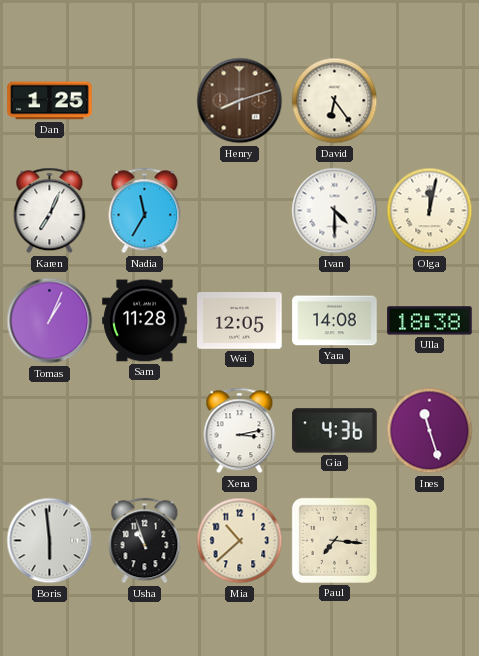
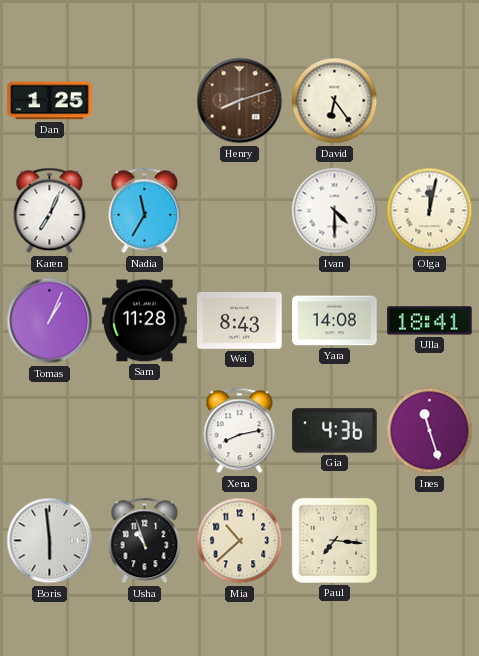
Wei: 12:05 -> 8:43 (240, 321)
Ulla: 18:38 -> 18:41 (430, 321)
Xena: 3:13 -> 8:13 (240, 431)
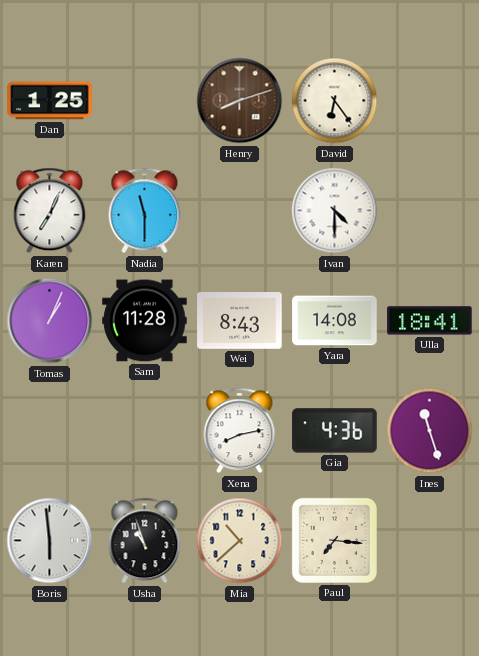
Nadia: 11:35 -> 11:30 (145, 211)
Olga: 12:02 -> none (430, 211)
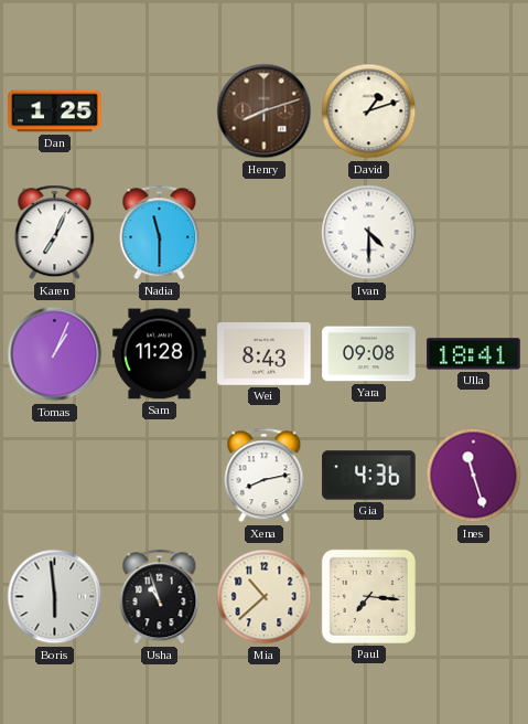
David: 6:24 -> 1:12 (369, 111)
Yara: 14:08 -> 09:08 (369, 354)
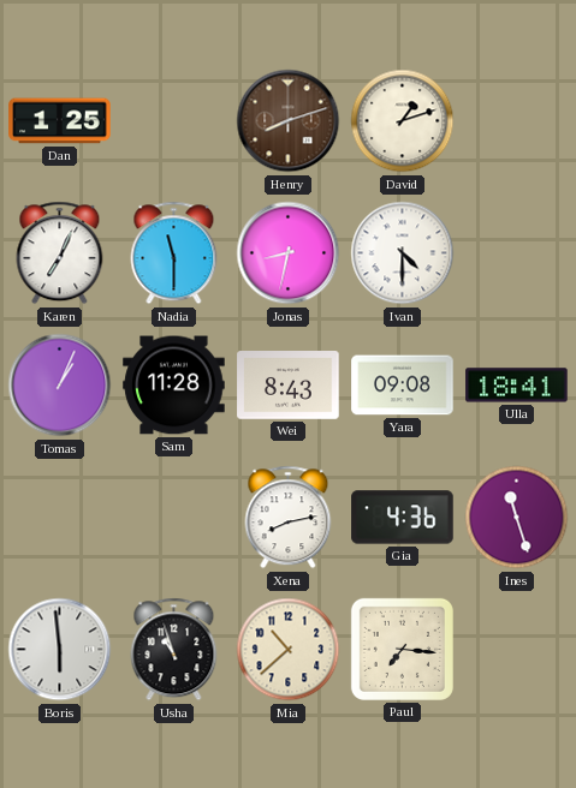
Jonas: none -> 8:32 (289, 253)
